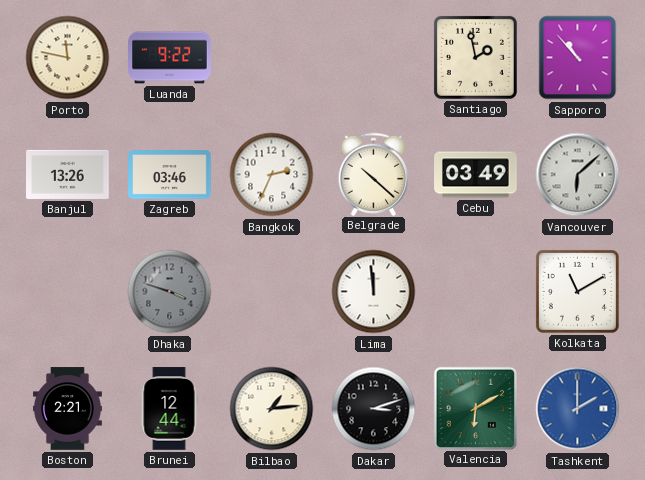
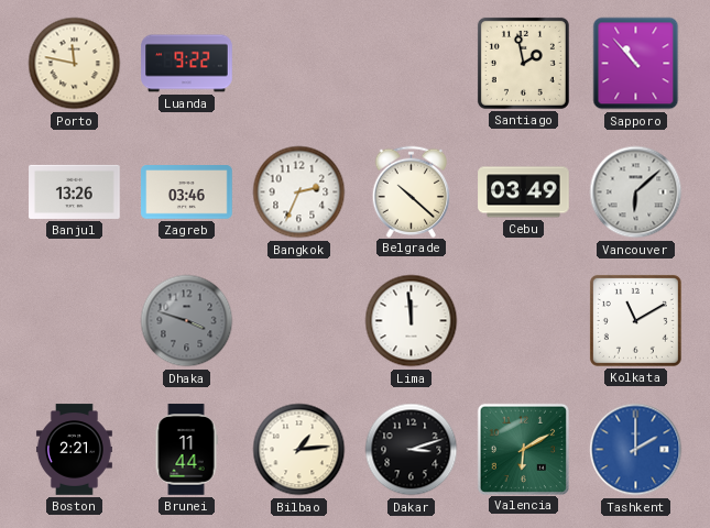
Brunei: 12:44 -> 11:44 (186, 450)
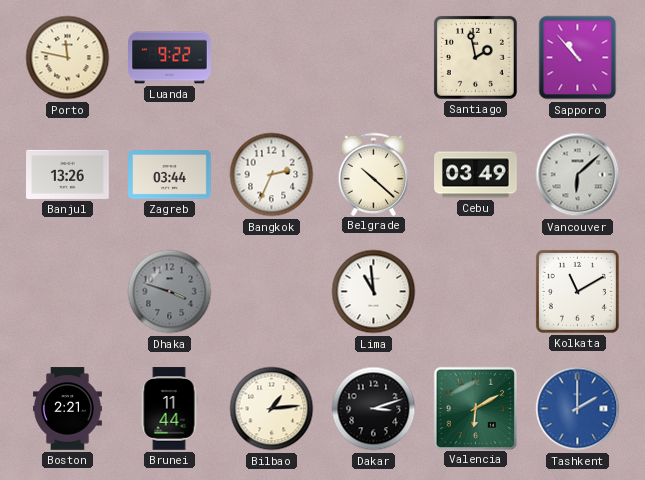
Zagreb: 03:46 -> 03:44 (170, 175)
Lima: 11:59 -> 10:59 (374, 292)
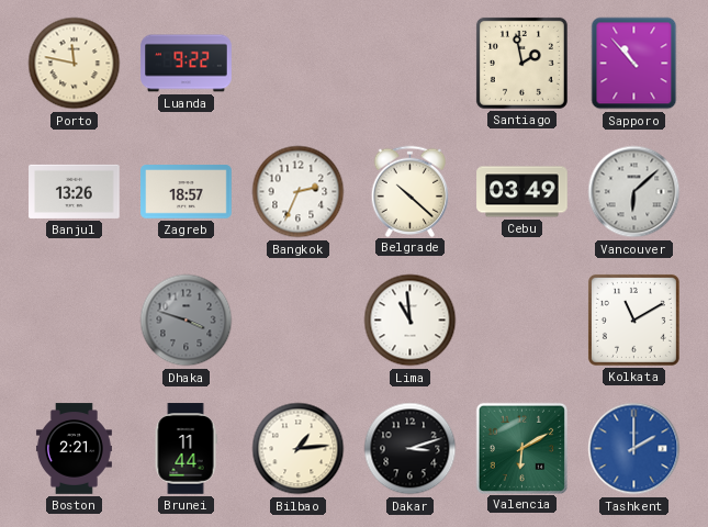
Zagreb: 03:44 -> 18:57 (187, 192)
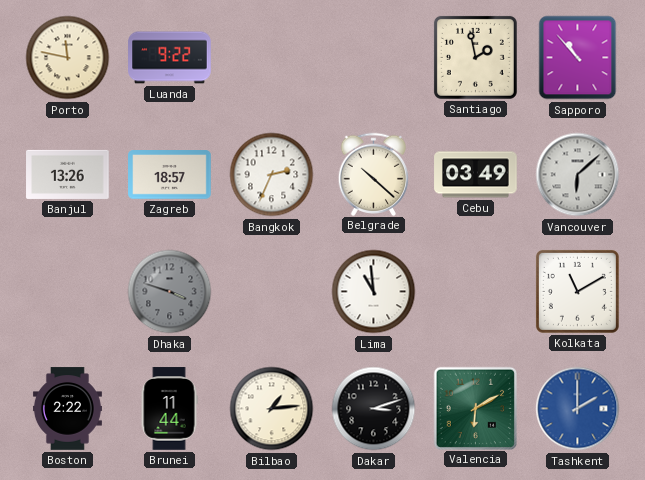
Boston: 2:21 -> 2:22 (67, 409)
